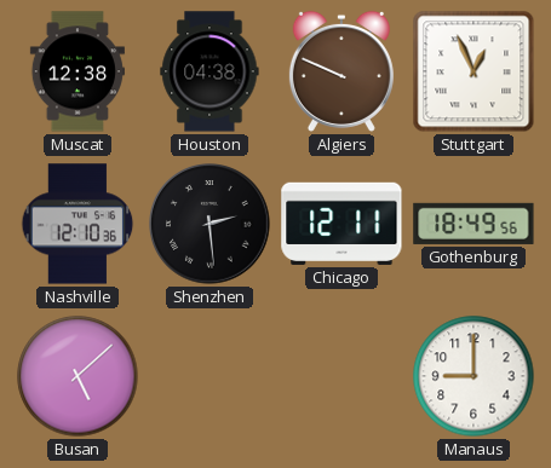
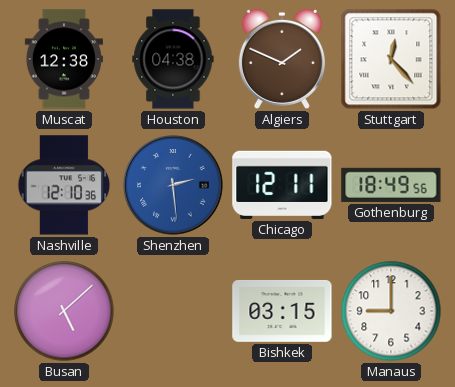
Algiers: 9:49 -> 1:49 (282, 59)
Stuttgart: 12:56 -> 12:23 (391, 59)
Shenzhen dial: black -> blue (173, 185)
Bishkek: none -> 03:15 (282, 311)
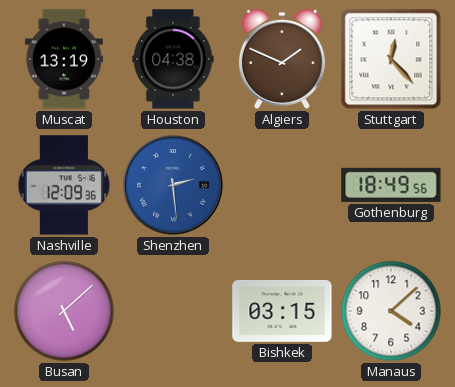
Muscat: 12:38 -> 13:19 (64, 59)
Nashville: 12:10 -> 12:09 (64, 185)
Chicago: 12:11 -> none (282, 185)
Manaus: 9:00 -> 4:08 (391, 311)
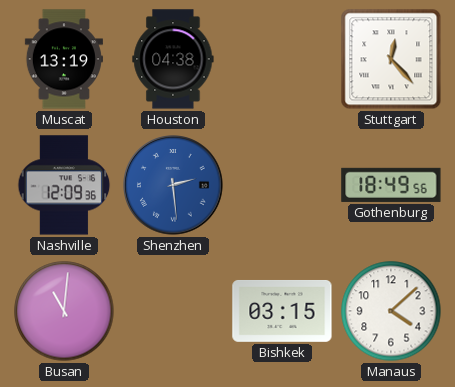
Algiers: 1:49 -> none (282, 59)
Busan: 5:08 -> 11:01 (64, 311)
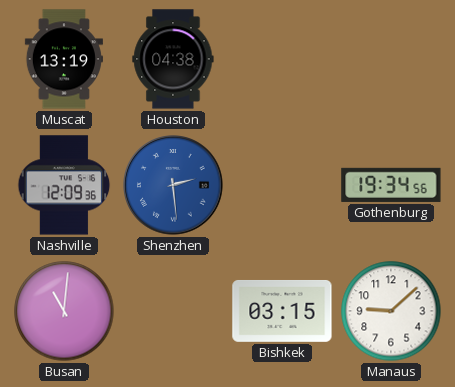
Stuttgart: 12:23 -> none (391, 59)
Gothenburg: 18:49 -> 19:34 (391, 185)
Manaus: 4:08 -> 9:08 (391, 311)
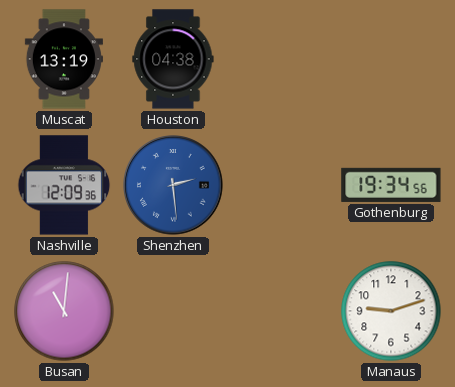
Bishkek: 03:15 -> none (282, 311)
Manaus: 9:08 -> 9:12 (391, 311)
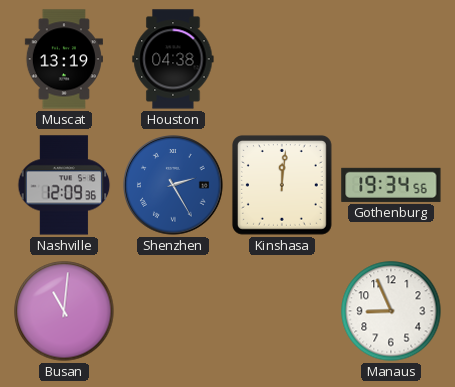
Shenzhen: 2:29 -> 2:25 (173, 185)
Kinshasa: none -> 12:01 (282, 185)
Manaus: 9:12 -> 8:56 (391, 311)
